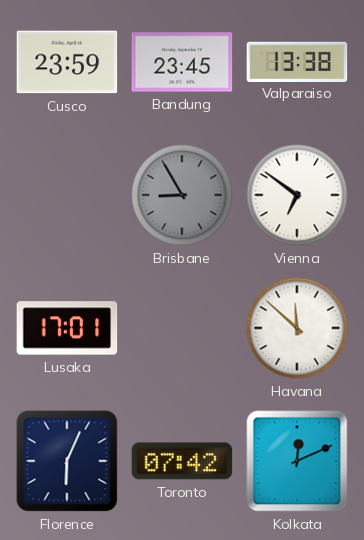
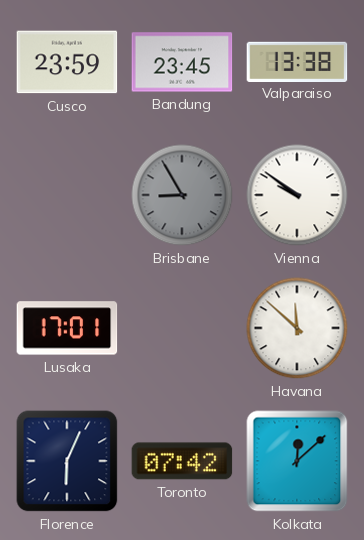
Vienna: 6:51 -> 9:51 (297, 195)
Kolkata: 12:11 -> 12:08 (297, 461)
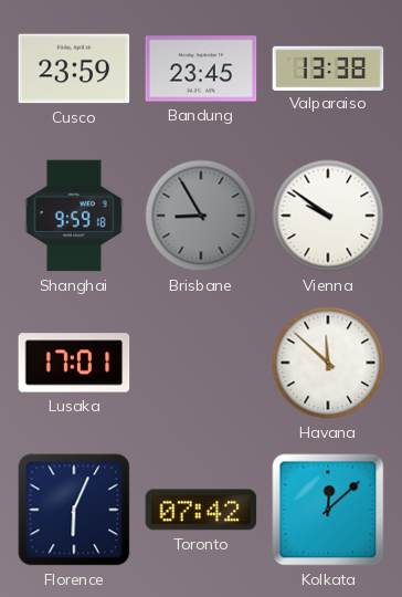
Shanghai: none -> 9:59 (74, 216)
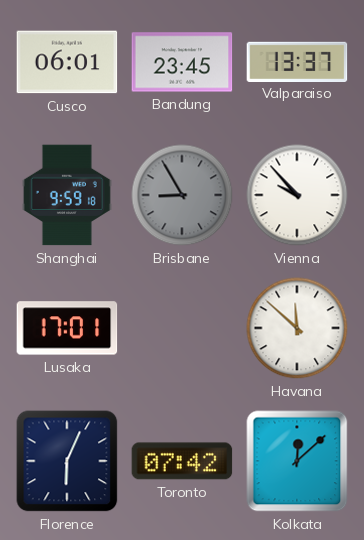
Cusco: 23:59 -> 06:01 (67, 62)
Valparaiso: 13:38 -> 13:37 (297, 61)
Vienna: 9:51 -> 9:53 (297, 195)
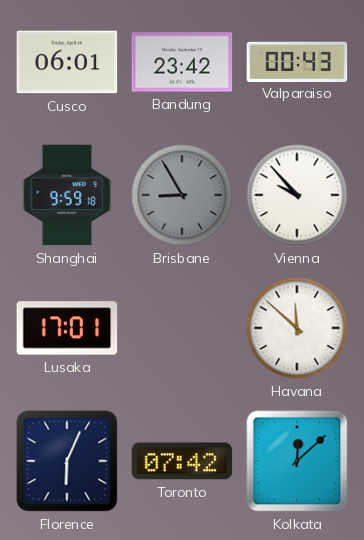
Bandung: 23:45 -> 23:42 (182, 62)
Valparaiso: 13:37 -> 00:43 (297, 61)
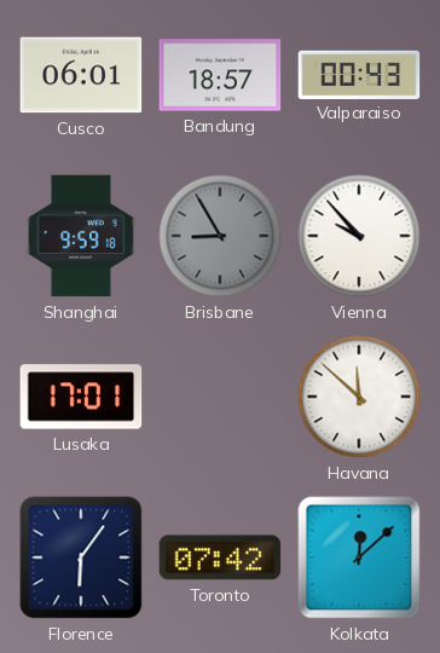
Bandung: 23:42 -> 18:57 (220, 75)
Florence: 6:04 -> 6:06 (81, 557)
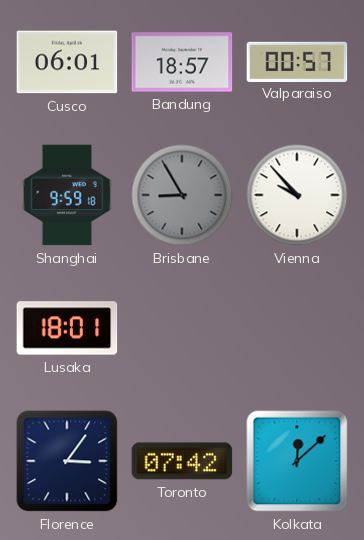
Valparaiso: 00:43 -> 00:57 (297, 61)
Lusaka: 17:01 -> 18:01 (67, 328)
Havana: 11:52 -> none (359, 397)
Florence: 6:06 -> 3:06 (67, 461)
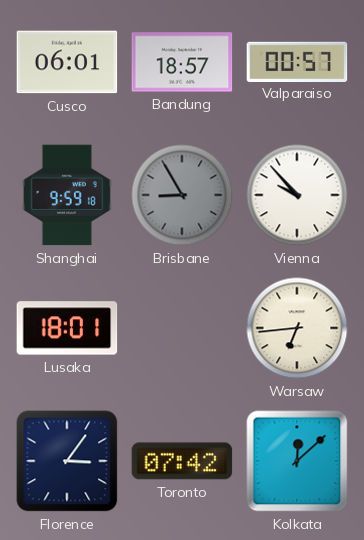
Warsaw: none -> 6:44 (297, 328)
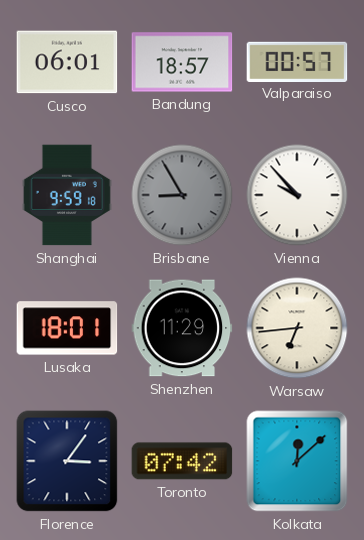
Shenzhen: none -> 11:29 (182, 328)
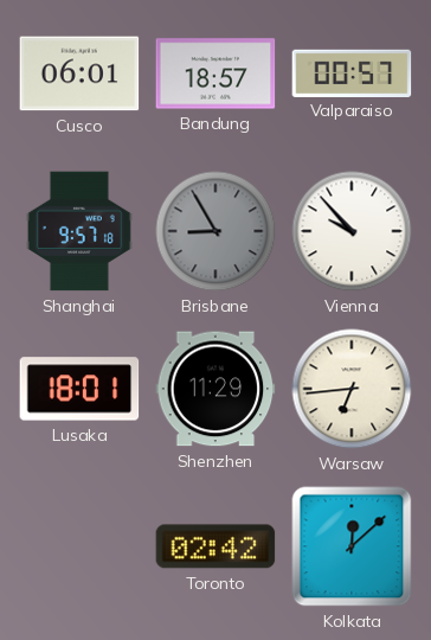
Shanghai: 9:59 -> 9:57 (79, 231)
Florence: 3:06 -> none (67, 461)
Toronto: 07:42 -> 02:42 (215, 546)
